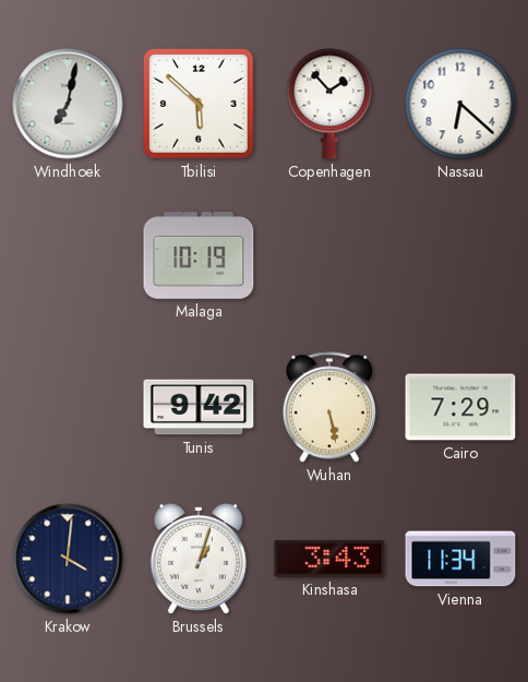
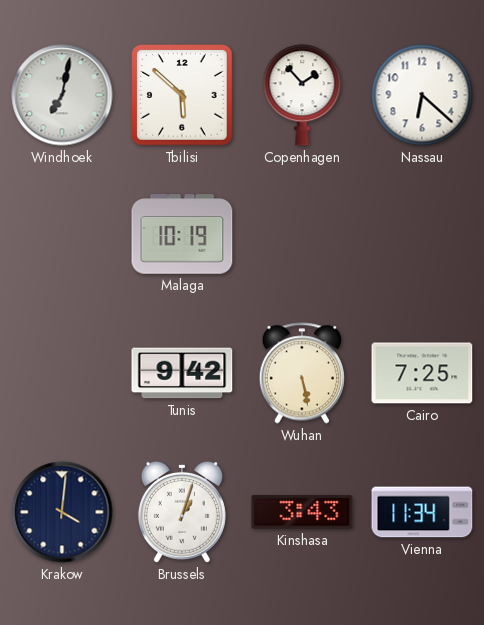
Cairo: 7:29 -> 7:25 (422, 373)
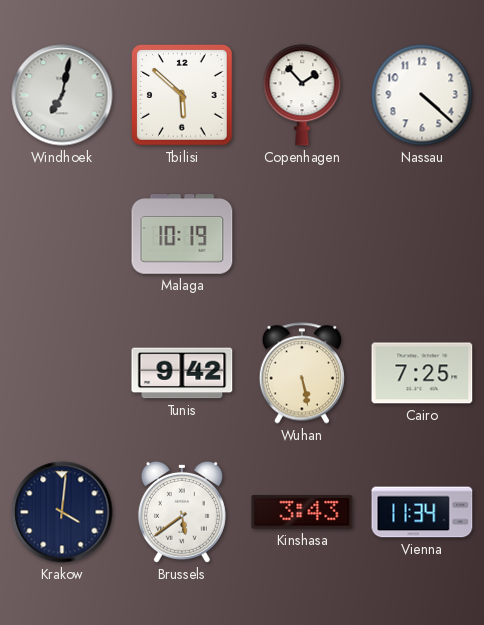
Nassau: 6:22 -> 4:22 (422, 95)
Brussels: 1:03 -> 5:39 (182, 512)
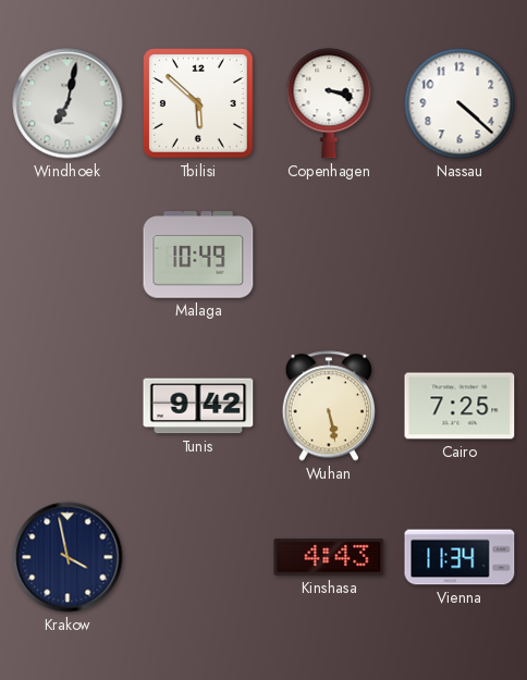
Copenhagen: 1:53 -> 3:18 (329, 103)
Malaga: 10:19 -> 10:49 (198, 255)
Krakow: 4:01 -> 3:58 (68, 557)
Brussels: 5:39 -> none (182, 512)
Kinshasa: 3:43 -> 4:43 (329, 557)
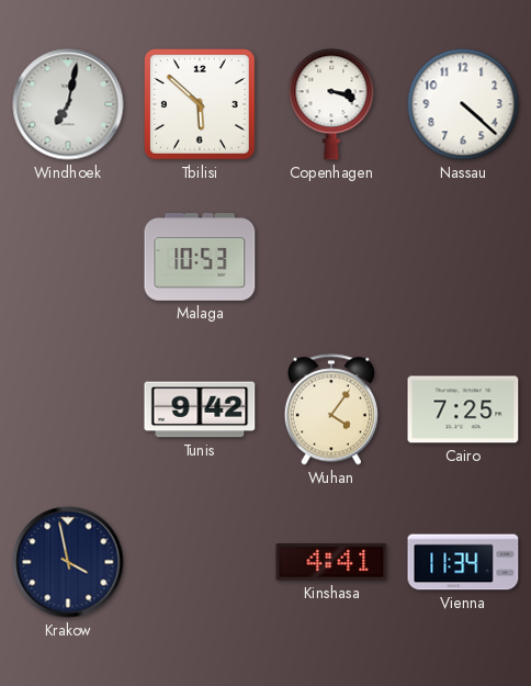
Malaga: 10:49 -> 10:53 (200, 257)
Wuhan: 5:28 -> 4:06 (331, 409)
Kinshasa: 4:43 -> 4:41 (331, 562)
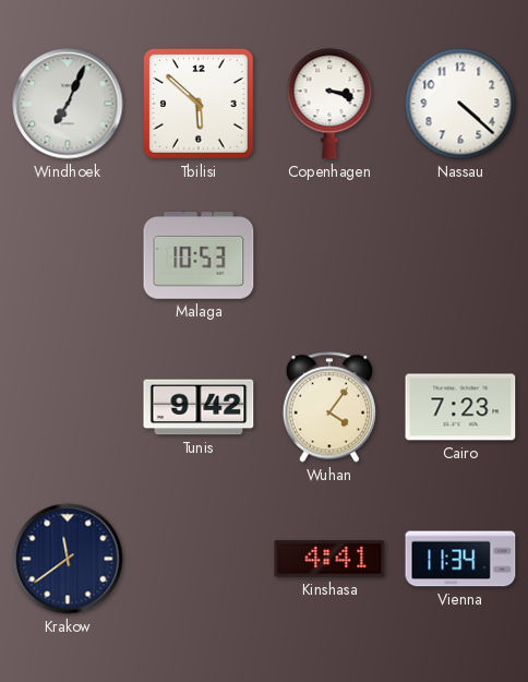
Windhoek: 7:02 -> 7:04 (68, 104)
Cairo: 7:25 -> 7:23 (460, 407)
Krakow: 3:58 -> 11:39 (68, 559)
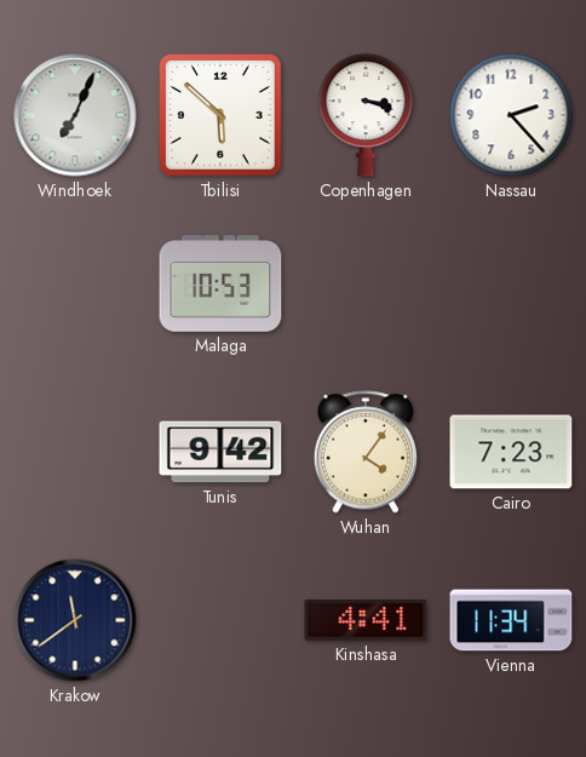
Nassau: 4:22 -> 2:23 (511, 115)
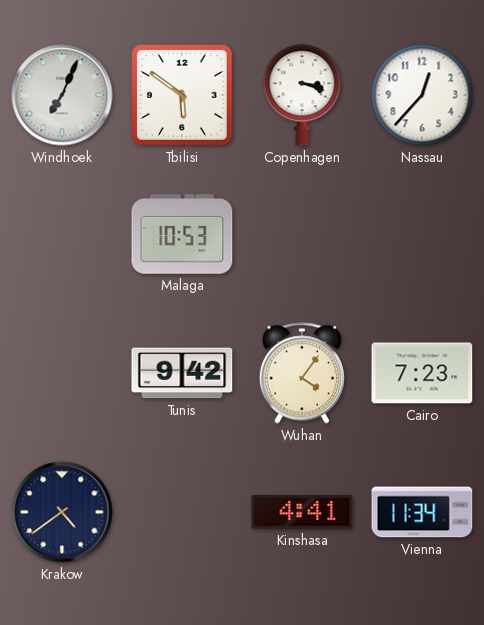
Tbilisi: 5:52 -> 5:51 (183, 96)
Nassau: 2:23 -> 12:37 (422, 95)
Krakow: 11:39 -> 4:39 (62, 512)
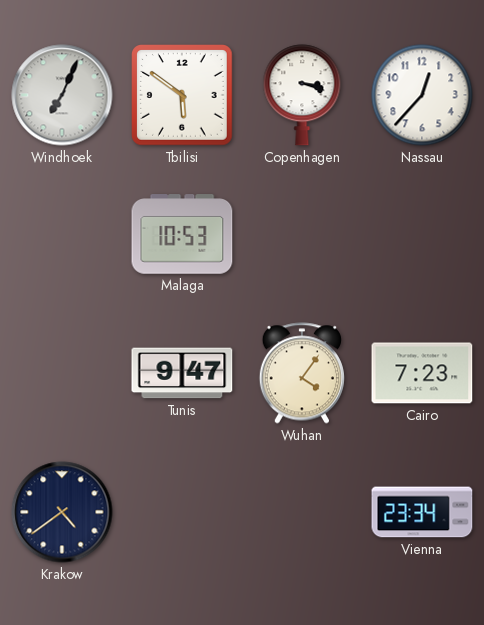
Tunis: 9:42 -> 9:47 (182, 373)
Kinshasa: 4:41 -> none (302, 512)
Vienna: 11:34 -> 23:34 (422, 512)
